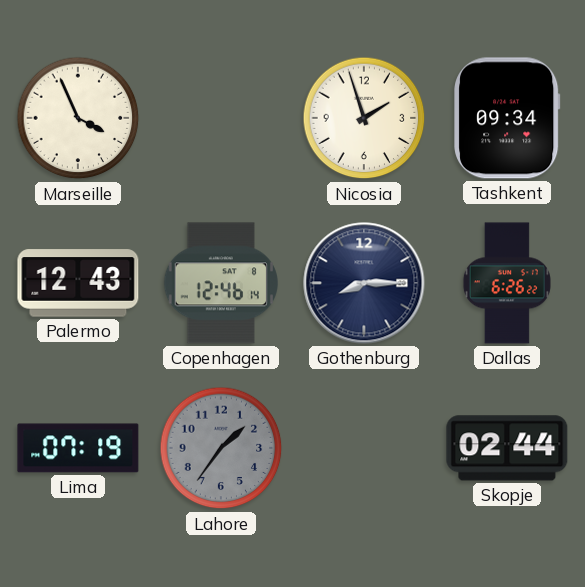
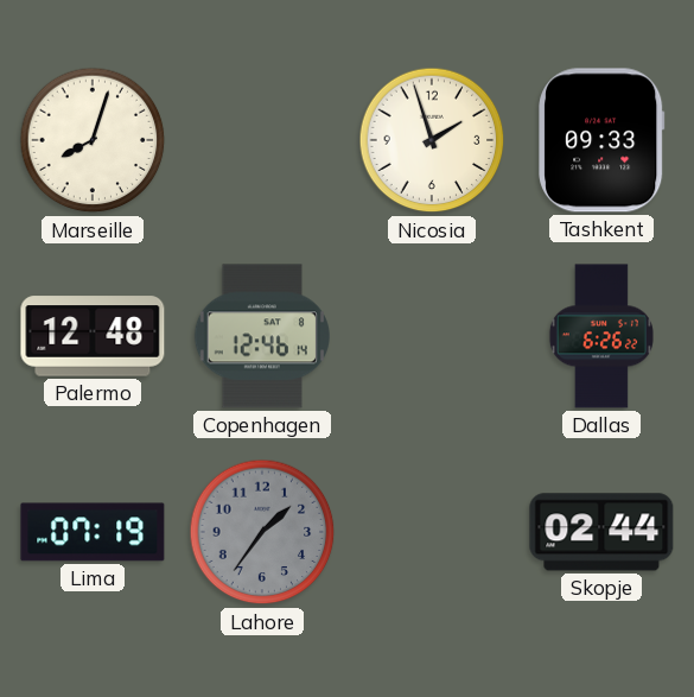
Marseille: 3:56 -> 8:03 (93, 140)
Tashkent: 09:34 -> 09:33 (601, 140)
Palermo: 12:43 -> 12:48 (93, 336)
Gothenburg: 8:15 -> none (364, 283)
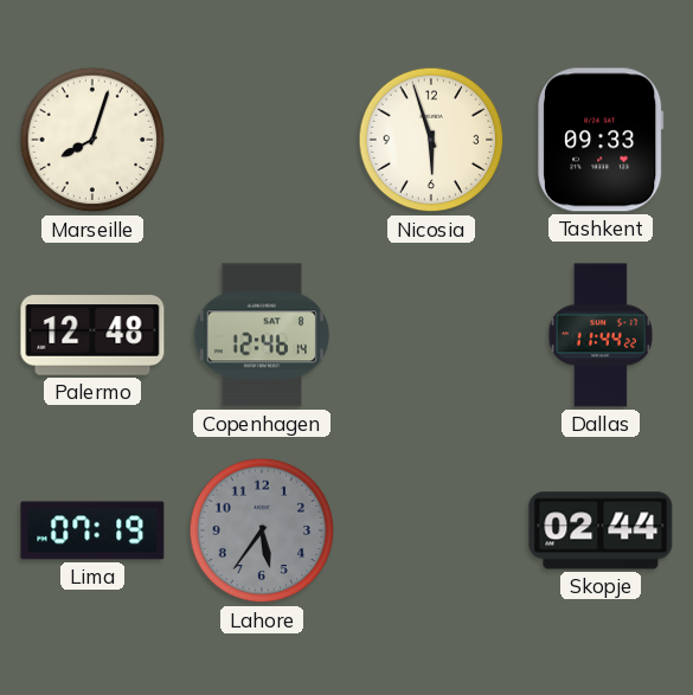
Nicosia: 1:57 -> 5:57 (431, 140)
Dallas: 6:26 -> 11:44 (601, 335)
Lahore: 1:36 -> 5:36 (262, 530)
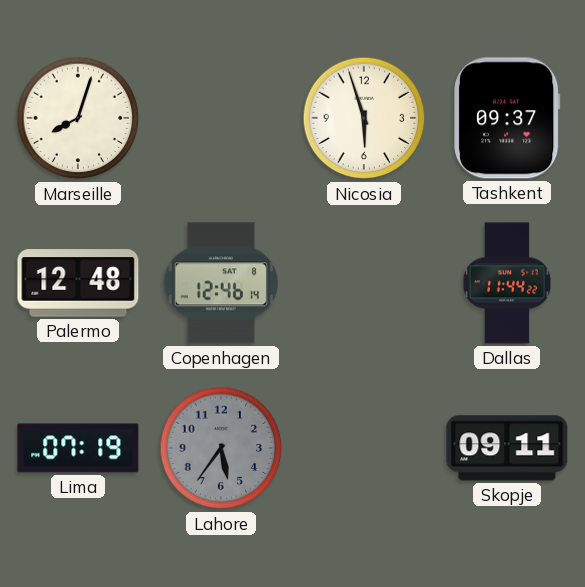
Tashkent: 09:33 -> 09:37 (507, 118)
Skopje: 02:44 -> 09:11 (507, 448)
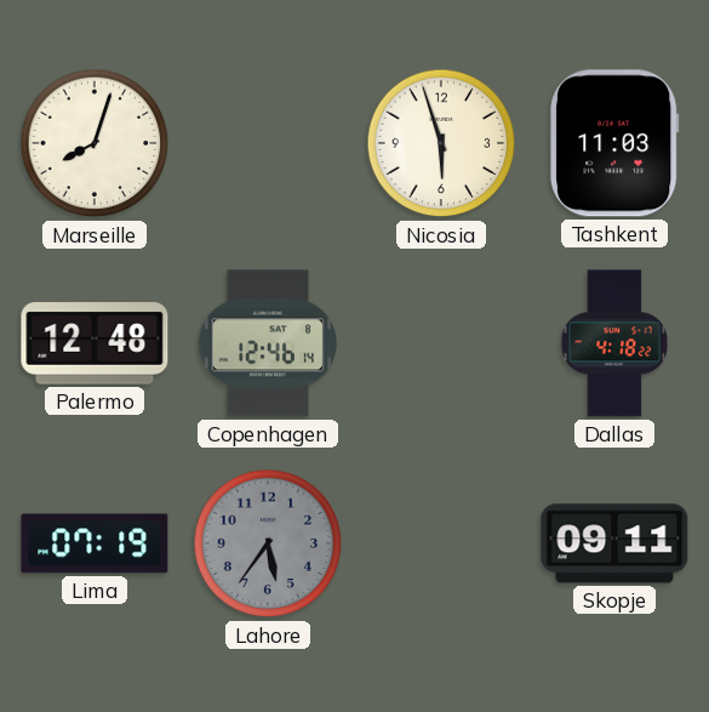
Tashkent: 09:37 -> 11:03 (614, 143)
Dallas: 11:44 -> 4:18 (614, 343)
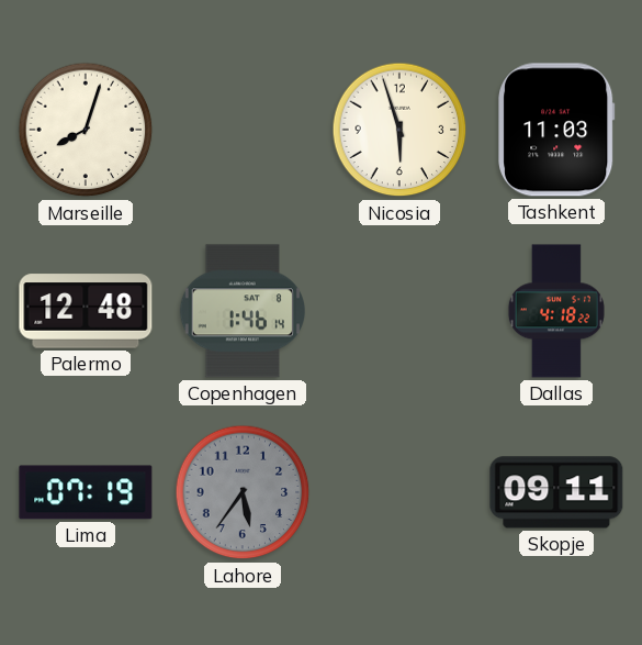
Copenhagen: 12:46 -> 1:46 (243, 311)
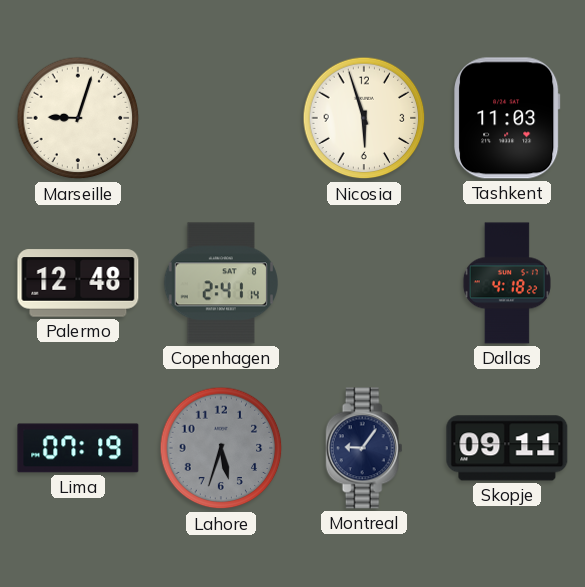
Marseille: 8:03 -> 9:03 (78, 118)
Copenhagen: 1:46 -> 2:41 (221, 283)
Lahore: 5:36 -> 5:33 (221, 448)
Montreal: none -> 9:06 (364, 448)
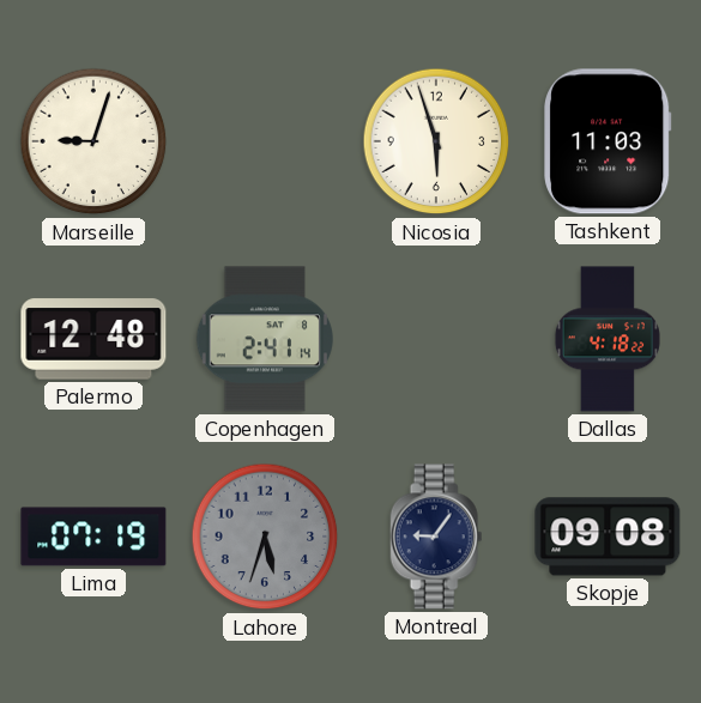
Skopje: 09:11 -> 09:08 (608, 537)
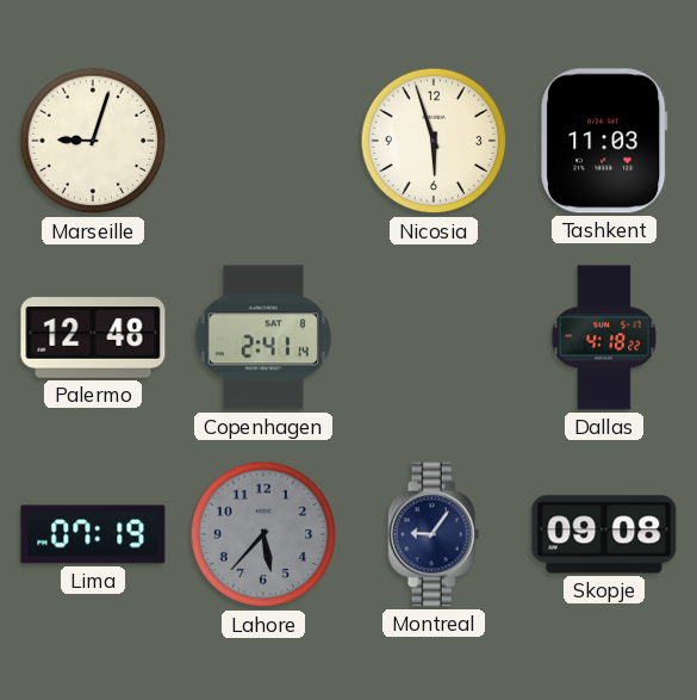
Lahore: 5:33 -> 5:37 (263, 534)
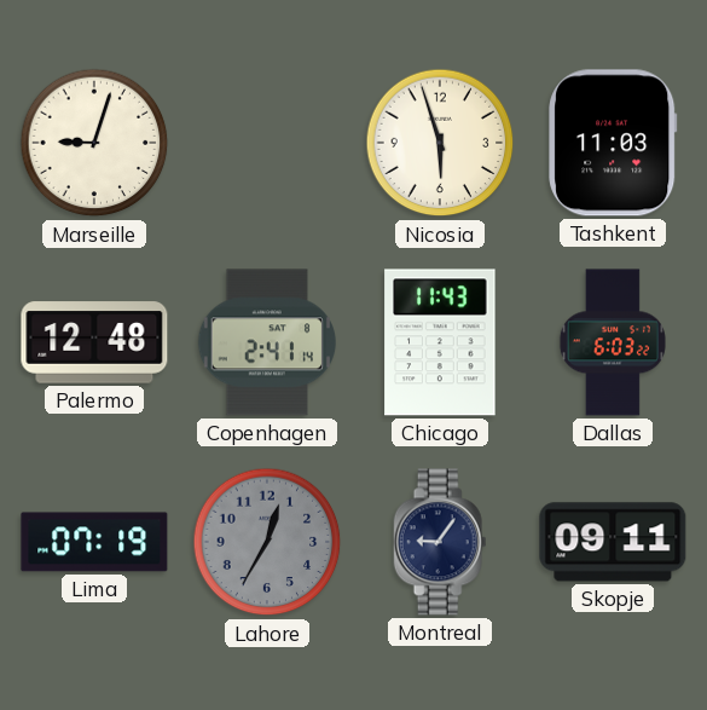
Chicago: none -> 11:43 (440, 342)
Dallas: 4:18 -> 6:03 (613, 342)
Lahore: 5:37 -> 12:35 (267, 542)
Skopje: 09:08 -> 09:11 (613, 542)
